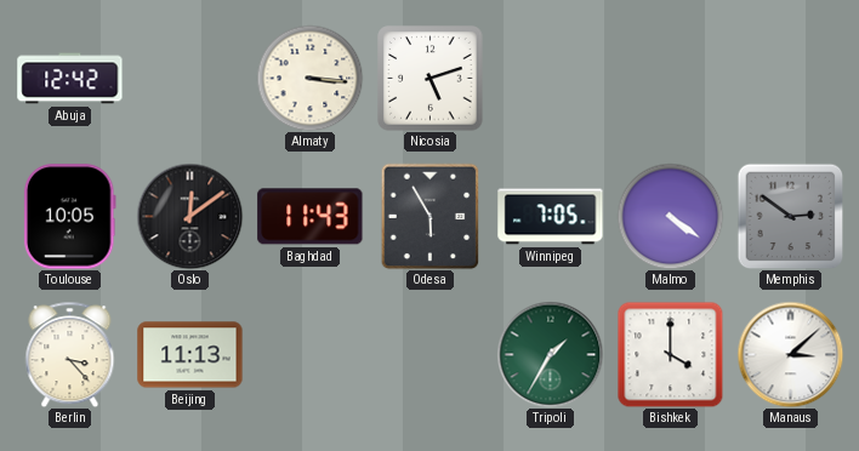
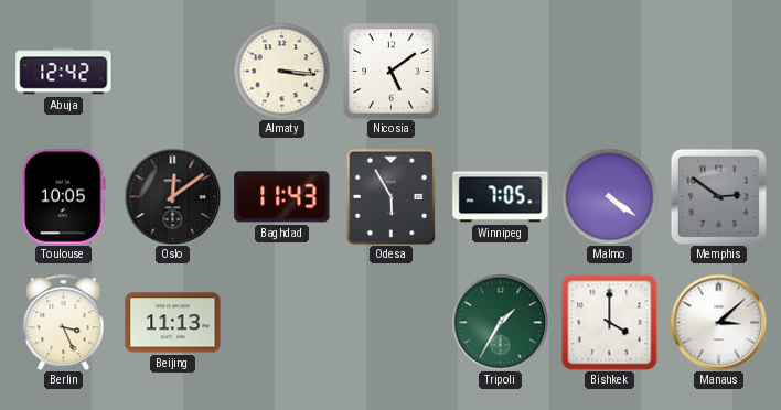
Nicosia: 5:12 -> 5:09 (392, 72)
Berlin: 3:23 -> 3:26 (64, 322)
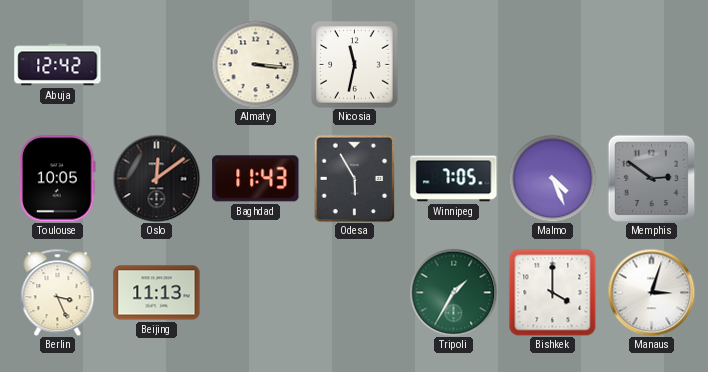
Nicosia: 5:09 -> 11:32 (355, 65)
Malmo: 4:21 -> 4:26 (552, 178)
Manaus: 3:08 -> 3:03 (651, 292)
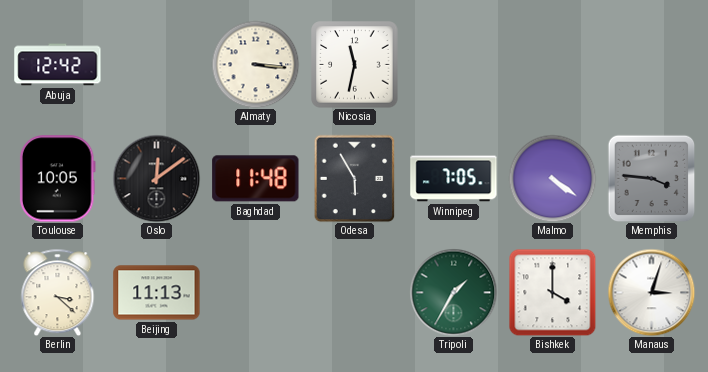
Baghdad: 11:43 -> 11:48 (256, 179)
Malmo: 4:26 -> 4:21 (552, 178)
Memphis: 2:51 -> 3:46 (651, 178)
Berlin: 3:26 -> 3:22 (58, 292)
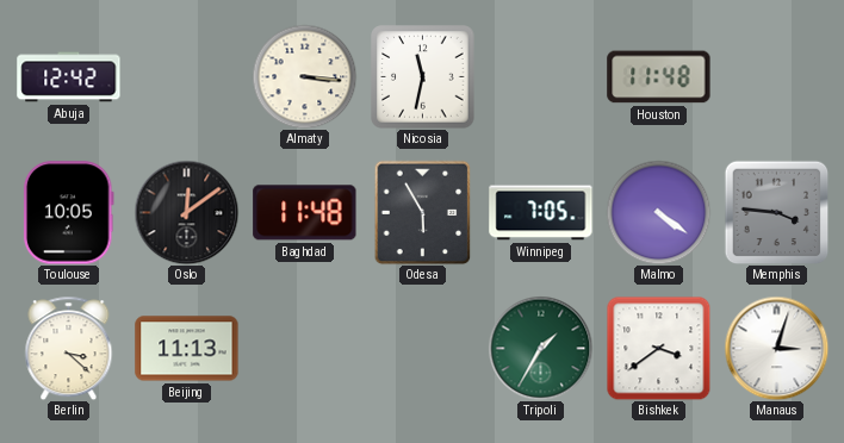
Houston: none -> 11:48 (659, 77)
Bishkek: 4:00 -> 3:39 (658, 348)
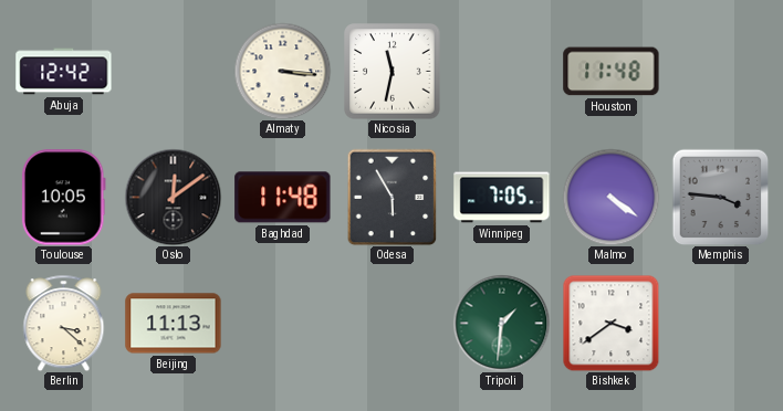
Tripoli: 1:35 -> 1:31 (501, 323)
Manaus: 3:03 -> none (776, 348)
